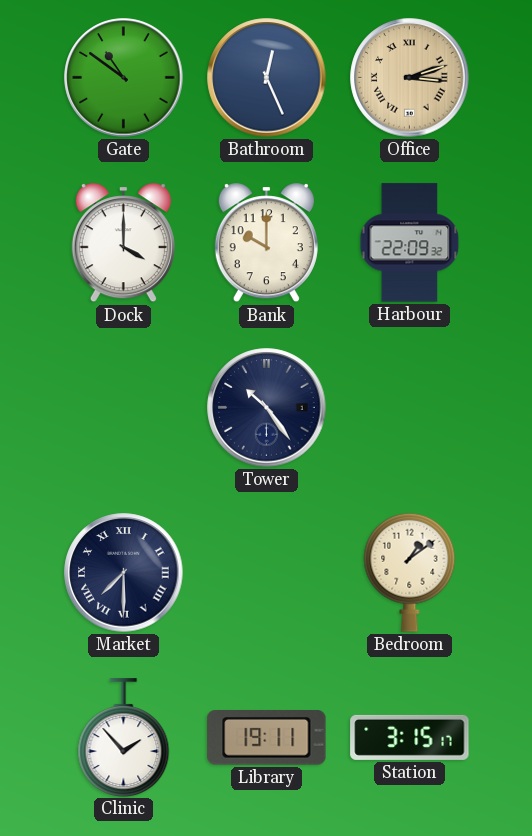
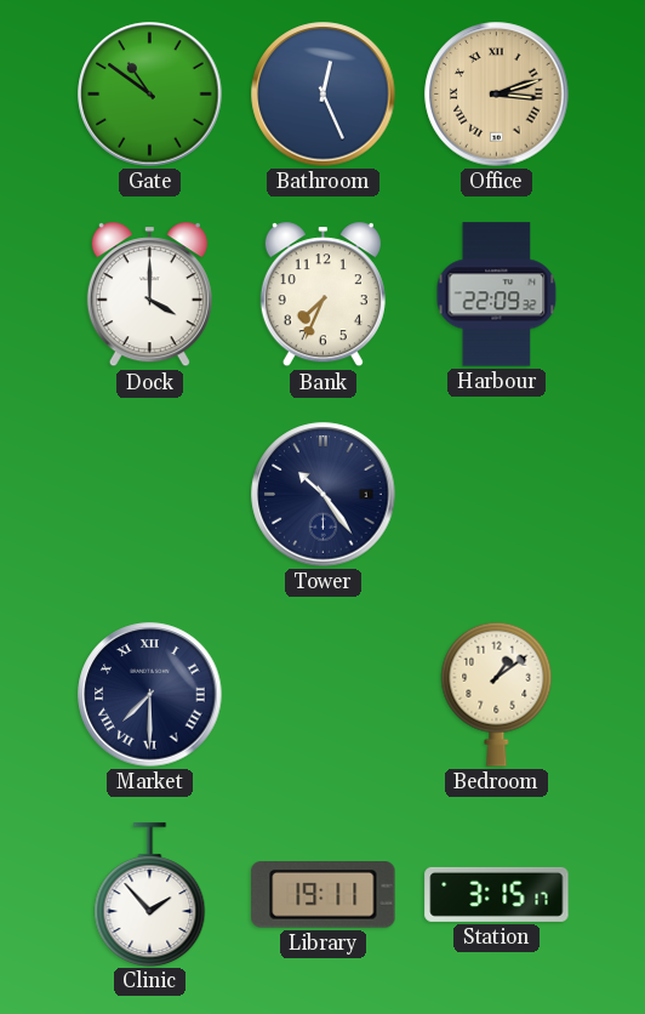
Bank: 10:00 -> 7:34 (322, 295)
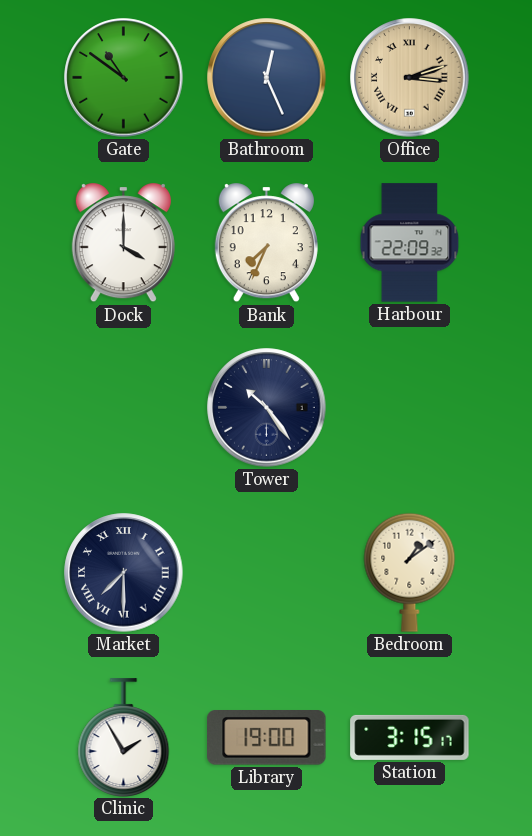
Clinic: 1:53 -> 1:55 (124, 737)
Library: 19:11 -> 19:00 (267, 738)
